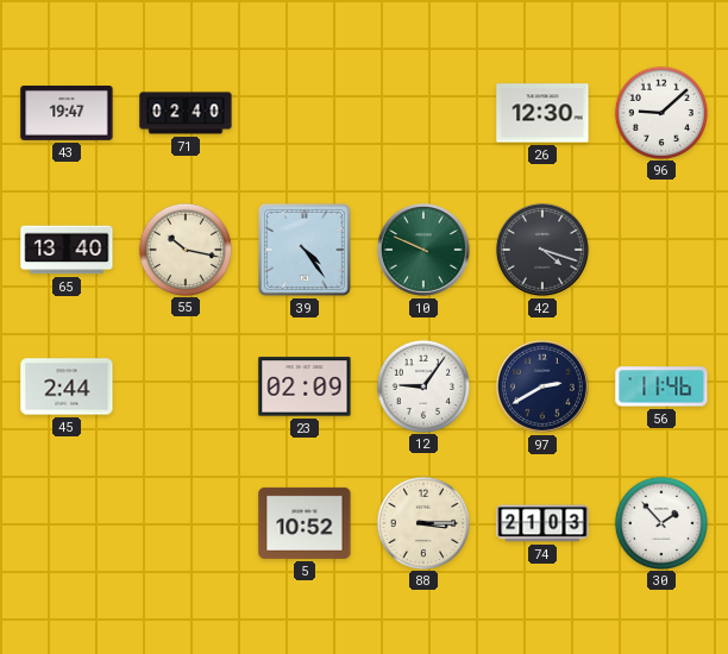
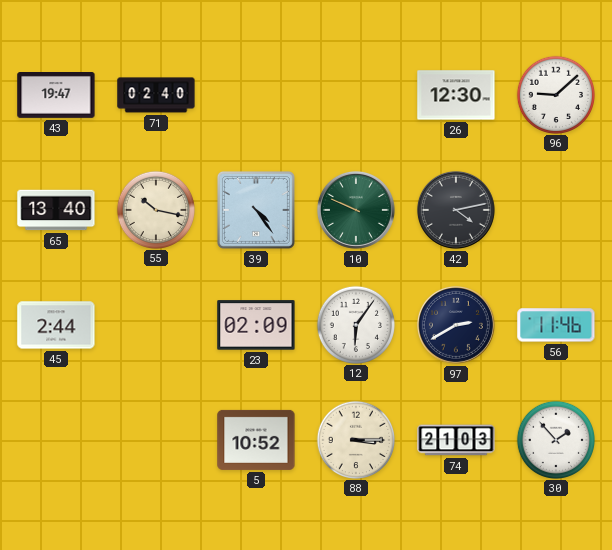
42: 4:18 -> 4:13 (456, 210)
12: 9:06 -> 6:06 (355, 324)
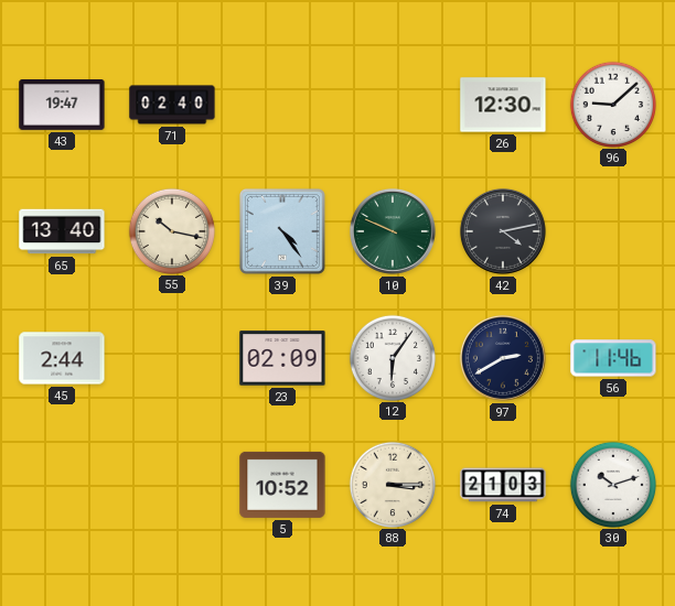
30: 1:53 -> 10:12 (612, 484)
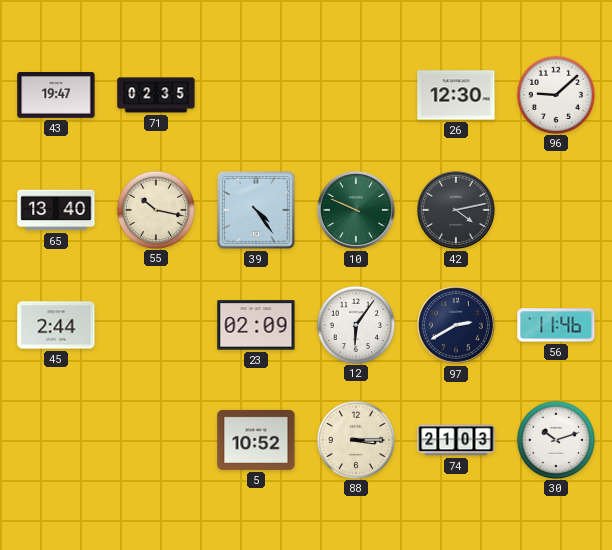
71: 02:40 -> 02:35 (156, 95)
